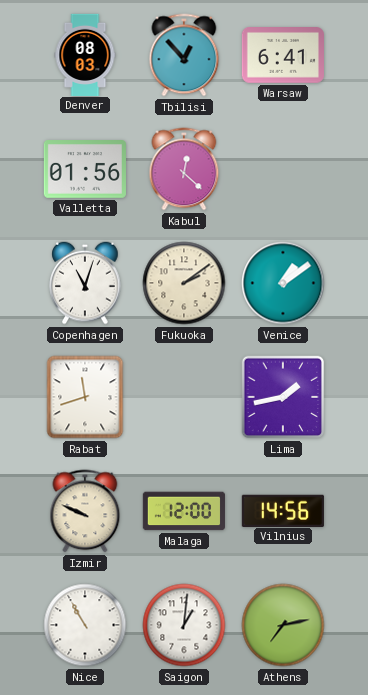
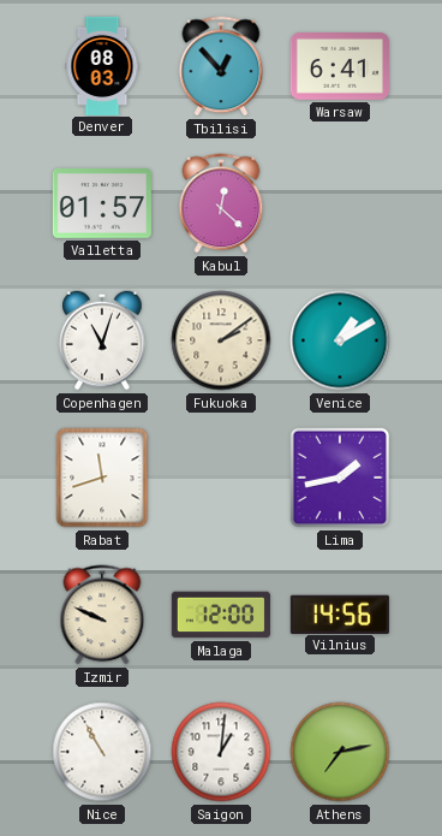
Valletta: 01:56 -> 01:57 (102, 204)
Venice: 1:09 -> 1:10 (340, 340)
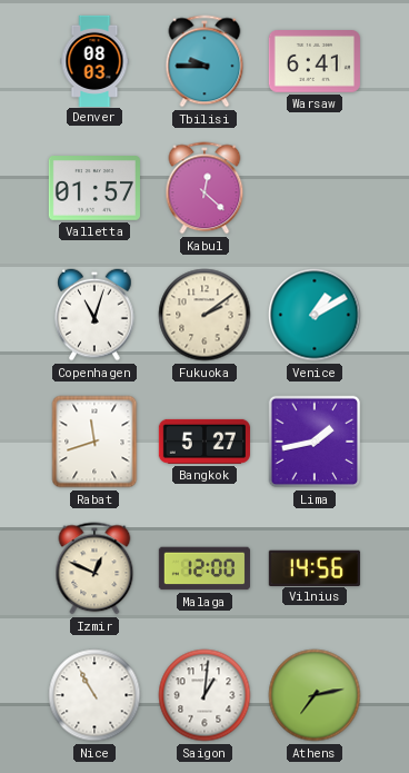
Tbilisi: 12:53 -> 9:45 (205, 61)
Bangkok: none -> 5:27 (205, 442)
Izmir: 9:49 -> 12:49 (94, 568)
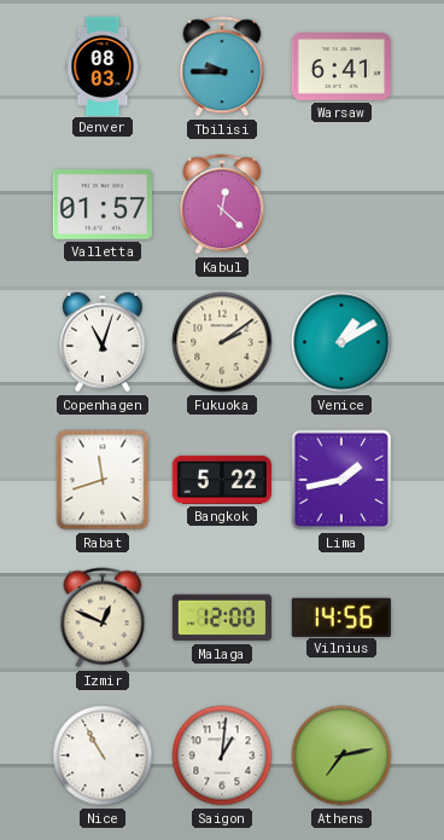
Bangkok: 5:27 -> 5:22 (222, 480)
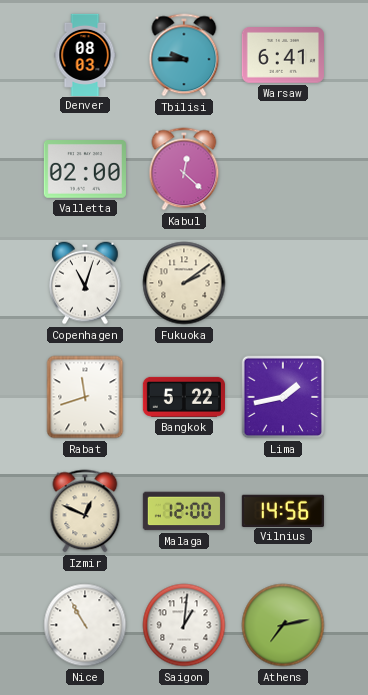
Valletta: 01:57 -> 02:00 (85, 170)
Venice: 1:10 -> none (341, 342)
